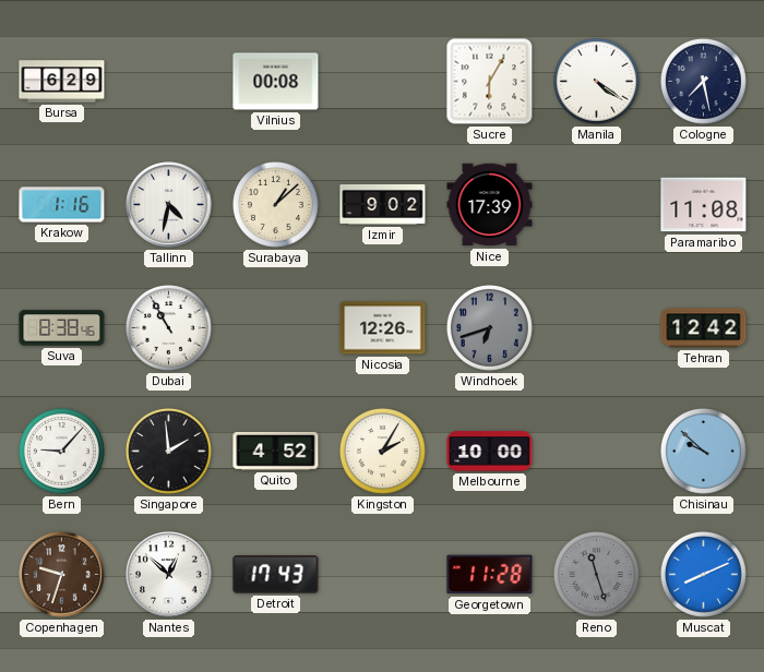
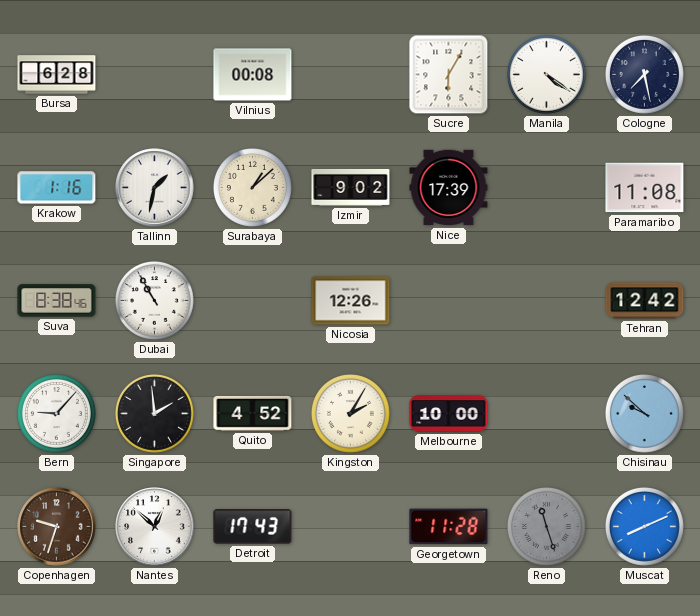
Bursa: 6:29 -> 6:28 (57, 75)
Tallinn: 4:32 -> 1:32 (155, 188)
Windhoek: 6:42 -> none (489, 327)
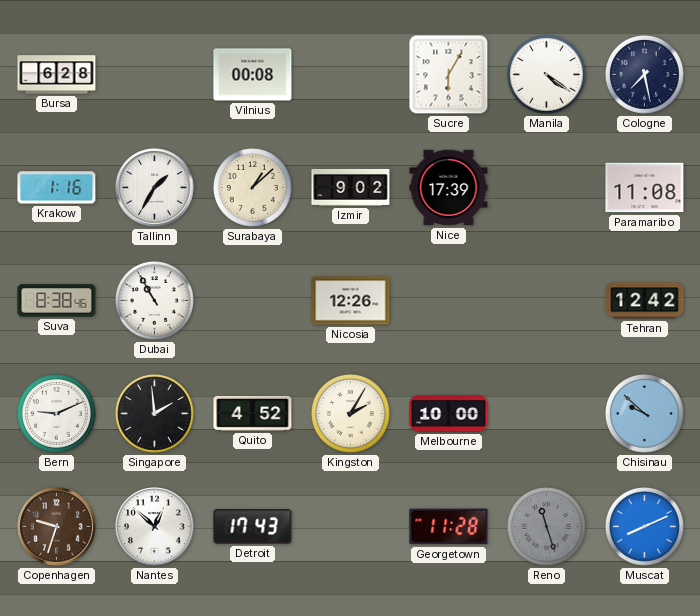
Tallinn: 1:32 -> 1:35 (155, 188)
Bern: 9:07 -> 9:11 (56, 413)
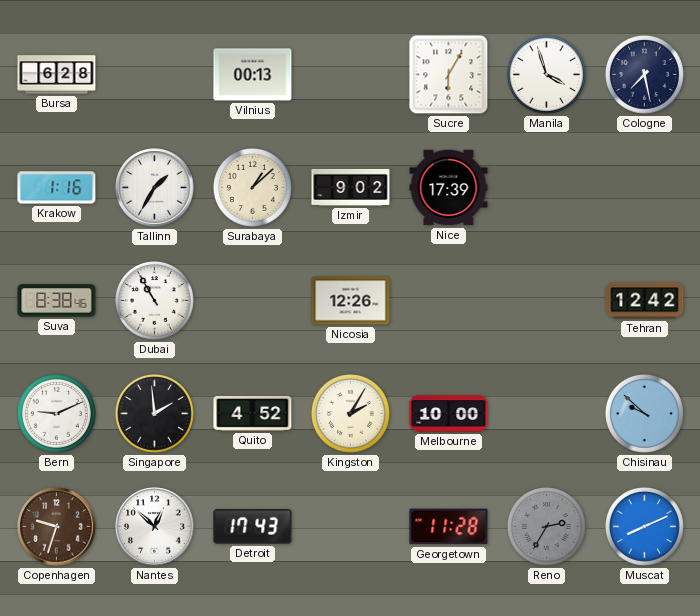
Vilnius: 00:08 -> 00:13 (253, 75)
Manila: 4:21 -> 3:57 (546, 74)
Paramaribo: 11:08 -> none (645, 188)
Reno: 11:27 -> 2:35 (546, 526)
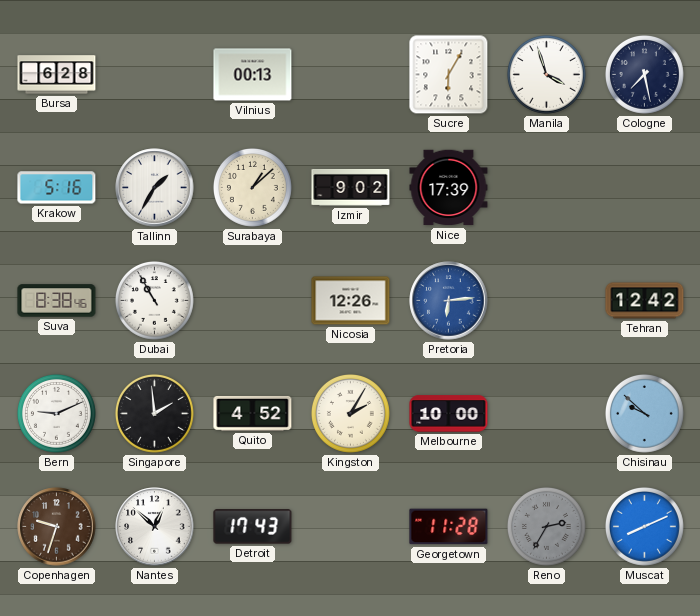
Krakow: 1:16 -> 5:16 (57, 188)
Pretoria: none -> 6:14 (449, 301)
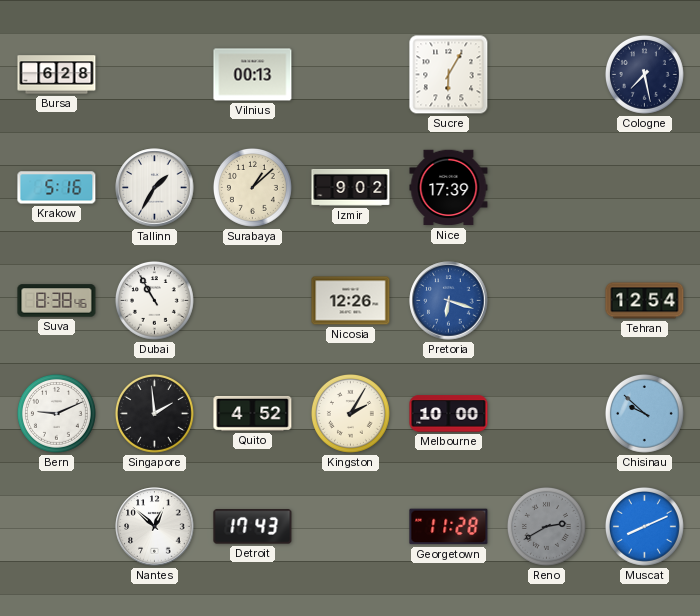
Manila: 3:57 -> none (546, 74)
Pretoria: 6:14 -> 6:18 (449, 301)
Tehran: 12:42 -> 12:54 (645, 301)
Copenhagen: 9:33 -> none (57, 527)
Reno: 2:35 -> 2:40 (546, 526)
